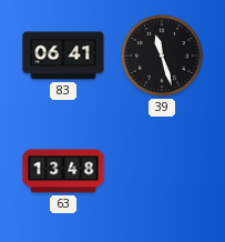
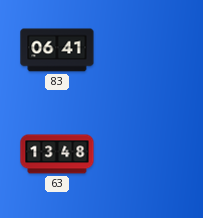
39: 11:27 -> none (162, 56)
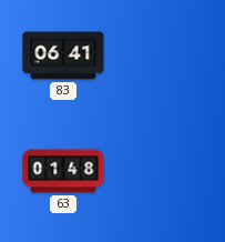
63: 13:48 -> 01:48 (63, 171)
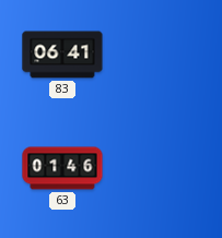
63: 01:48 -> 01:46 (62, 168)
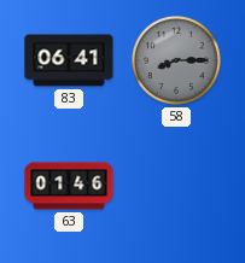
58: none -> 8:15 (176, 60)
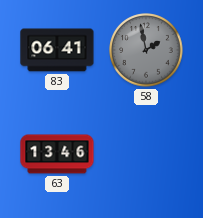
58: 8:15 -> 1:58 (146, 50)
63: 01:46 -> 13:46 (57, 154)
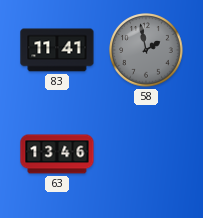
83: 06:41 -> 11:41 (57, 50)
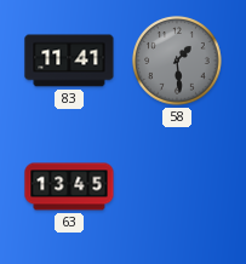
58: 1:58 -> 1:29 (177, 61)
63: 13:46 -> 13:45 (69, 186)
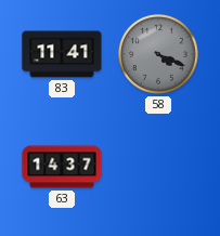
58: 1:29 -> 4:19 (158, 54)
63: 13:45 -> 14:37 (62, 167)
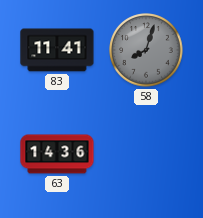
58: 4:19 -> 8:03 (146, 50)
63: 14:37 -> 14:36 (57, 154)
